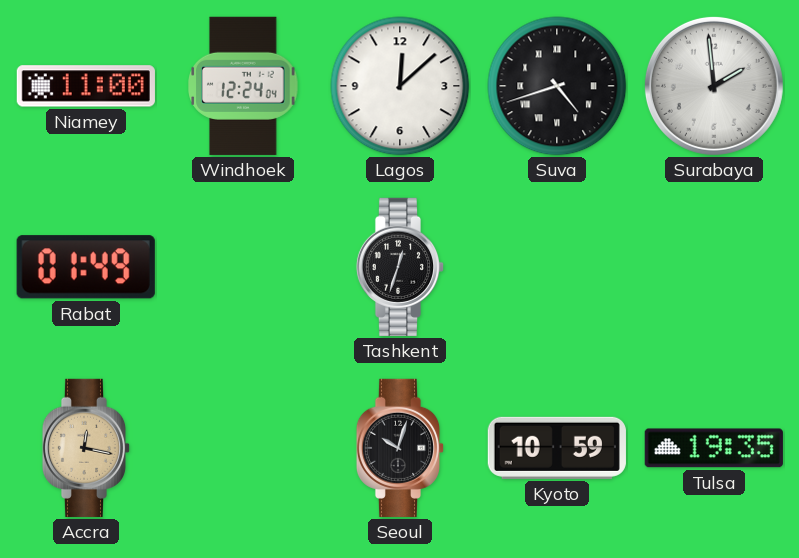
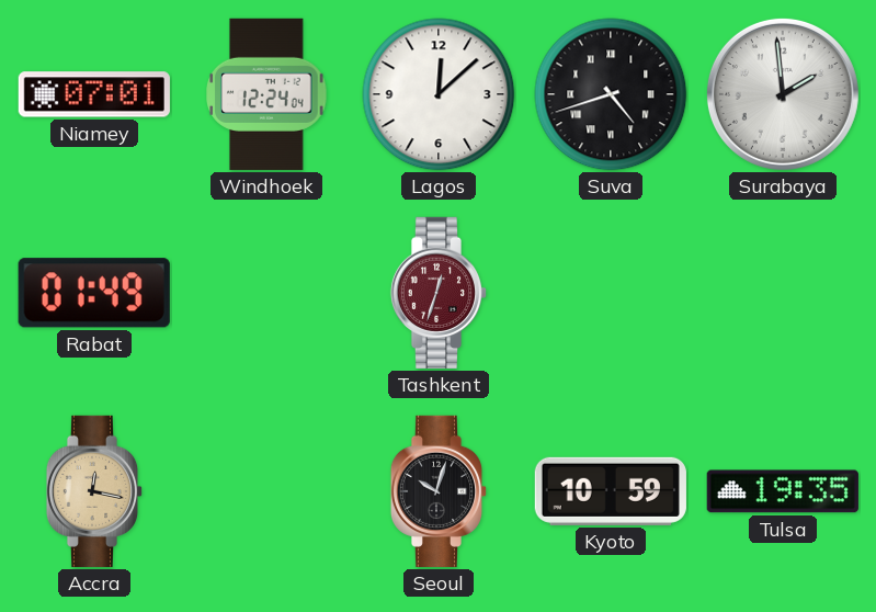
Niamey: 11:00 -> 07:01 (94, 94)
Tashkent dial: black -> burgundy (439, 293)
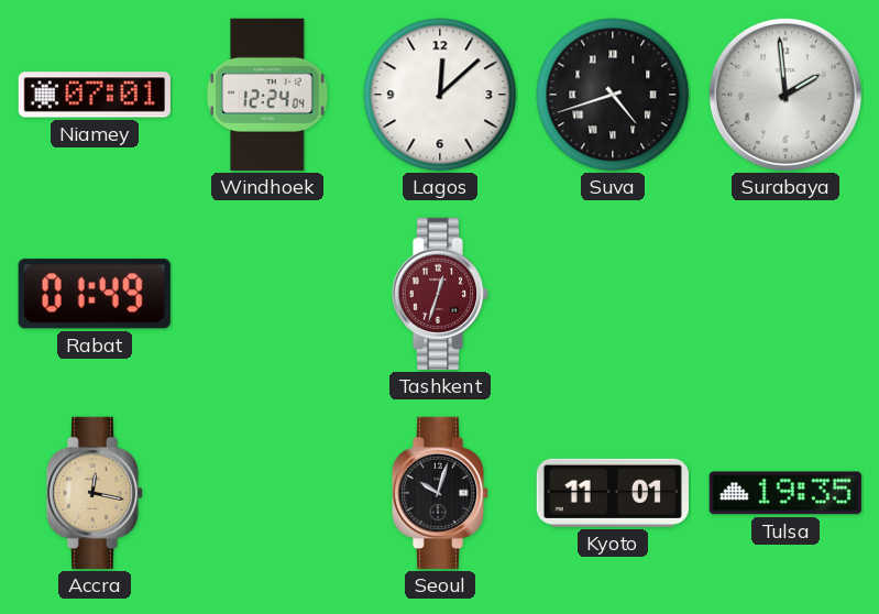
Kyoto: 10:59 -> 11:01 (613, 493)
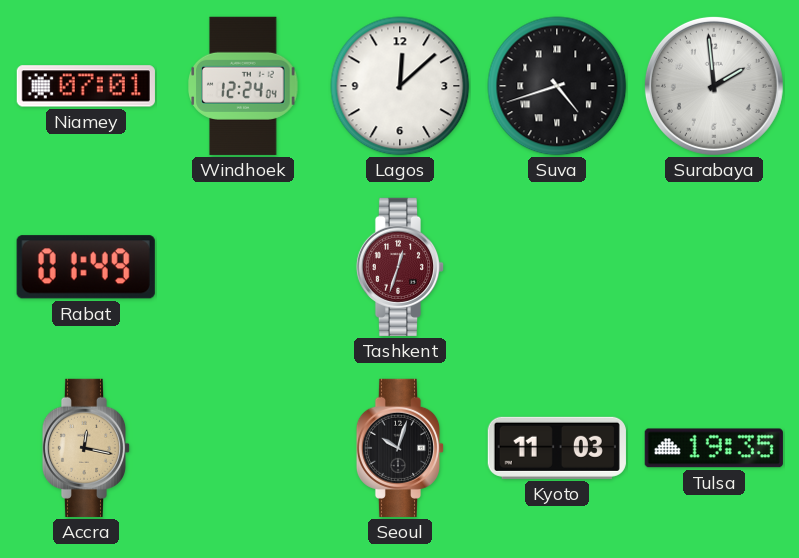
Kyoto: 11:01 -> 11:03 (557, 448)
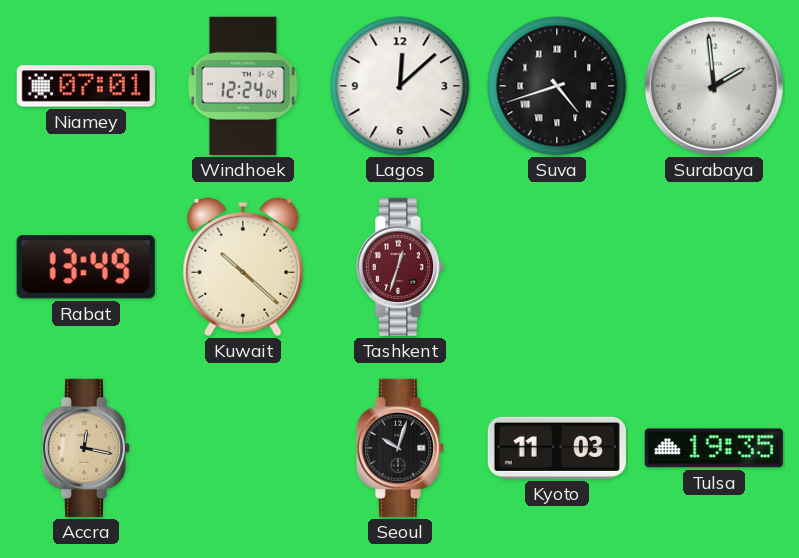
Rabat: 01:49 -> 13:49 (86, 267)
Kuwait: none -> 10:22 (243, 267)
